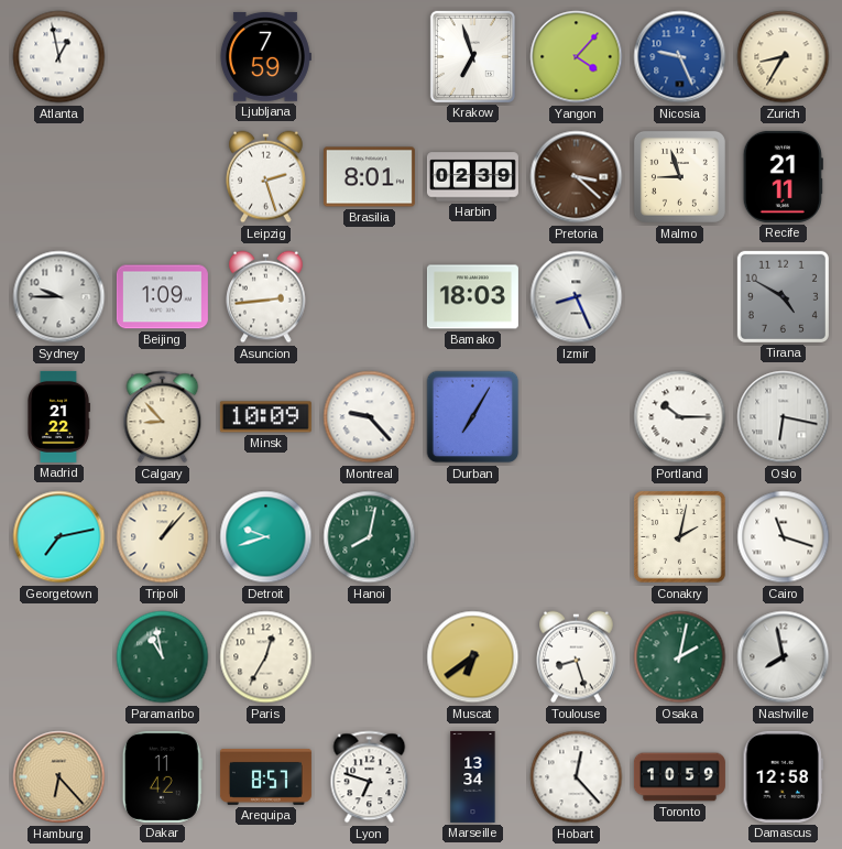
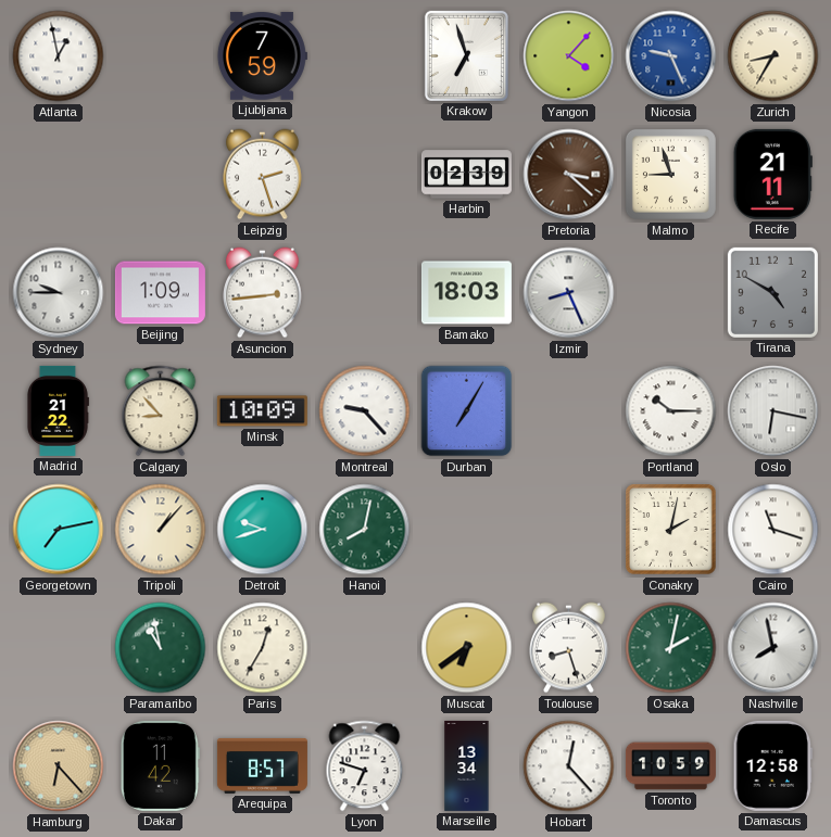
Brasilia: 8:01 -> none (369, 177)
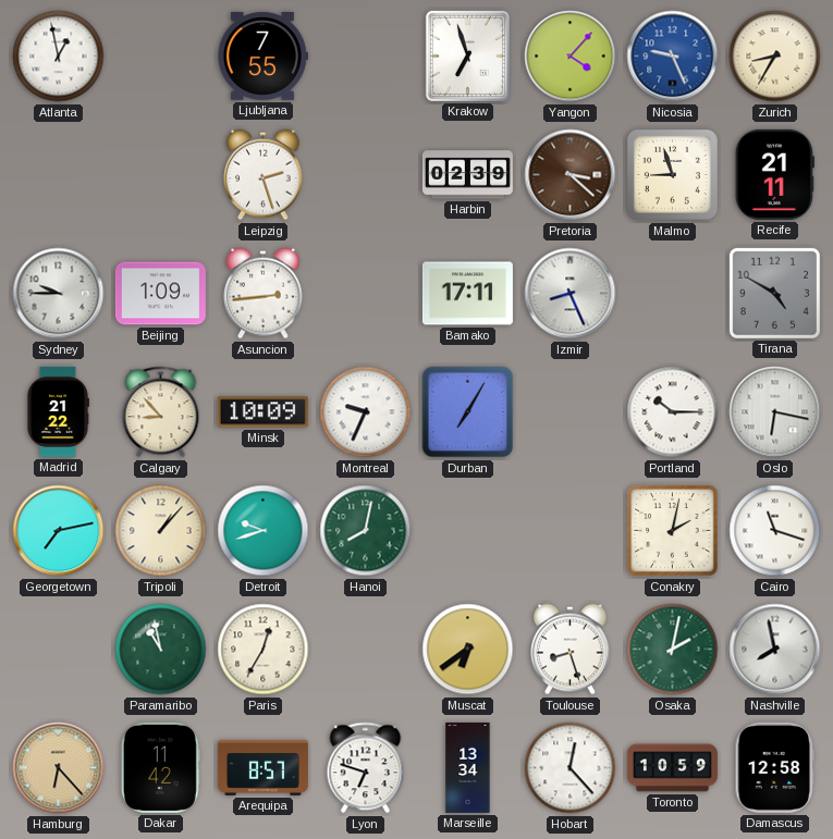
Ljubljana: 7:59 -> 7:55 (262, 57)
Bamako: 18:03 -> 17:11 (467, 294)
Montreal: 9:23 -> 9:34 (366, 412)
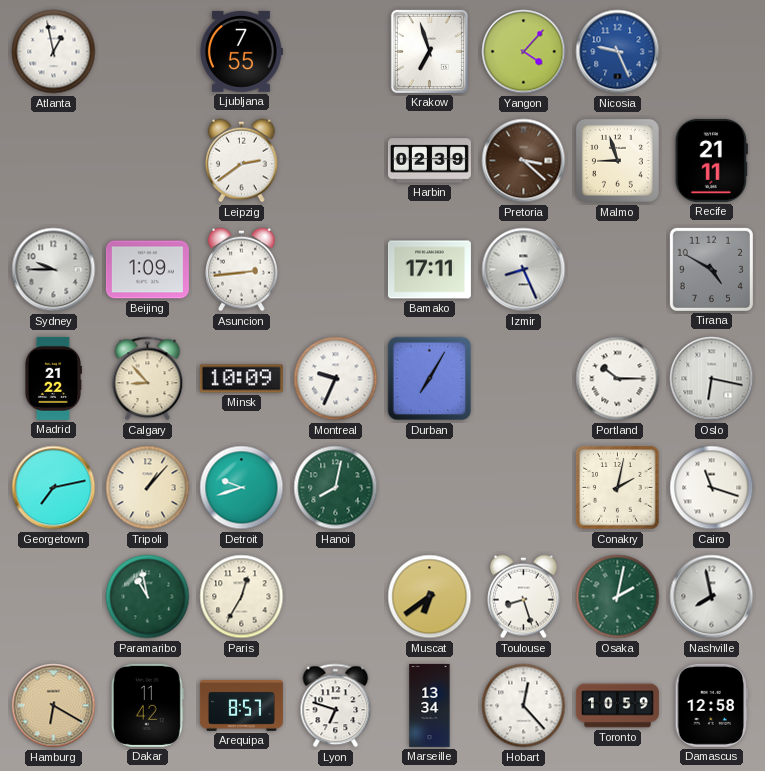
Zurich: 8:35 -> none (775, 57)
Leipzig: 2:27 -> 2:39 (242, 161)
Hamburg: 6:23 -> 6:20 (54, 706)
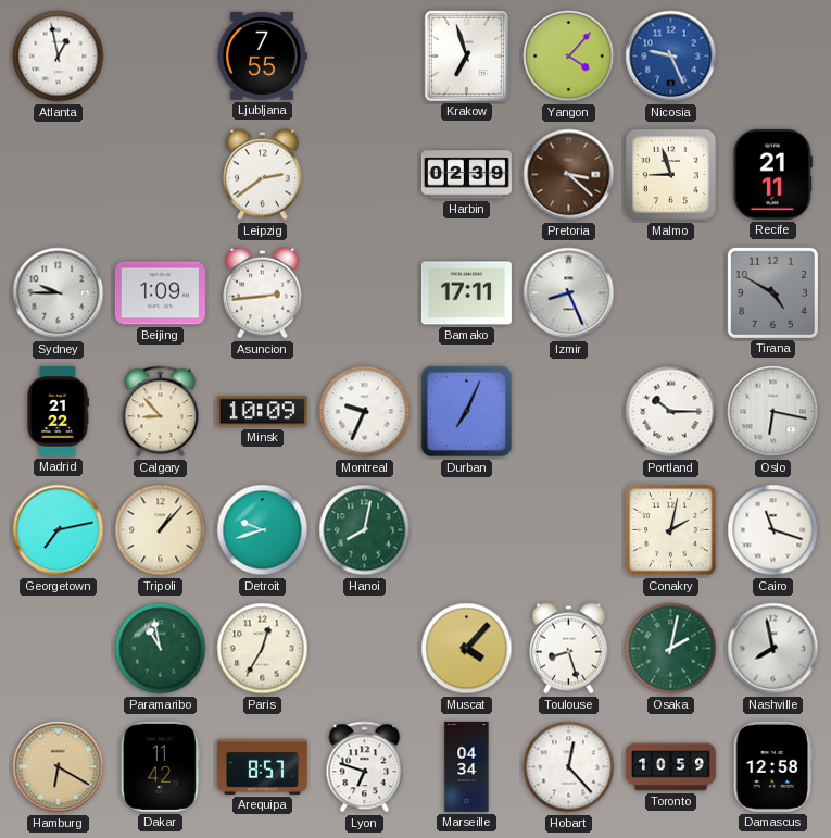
Durban: 7:05 -> 7:04 (467, 412)
Muscat: 6:39 -> 4:07 (467, 649)
Marseille: 13:34 -> 04:34 (467, 766)
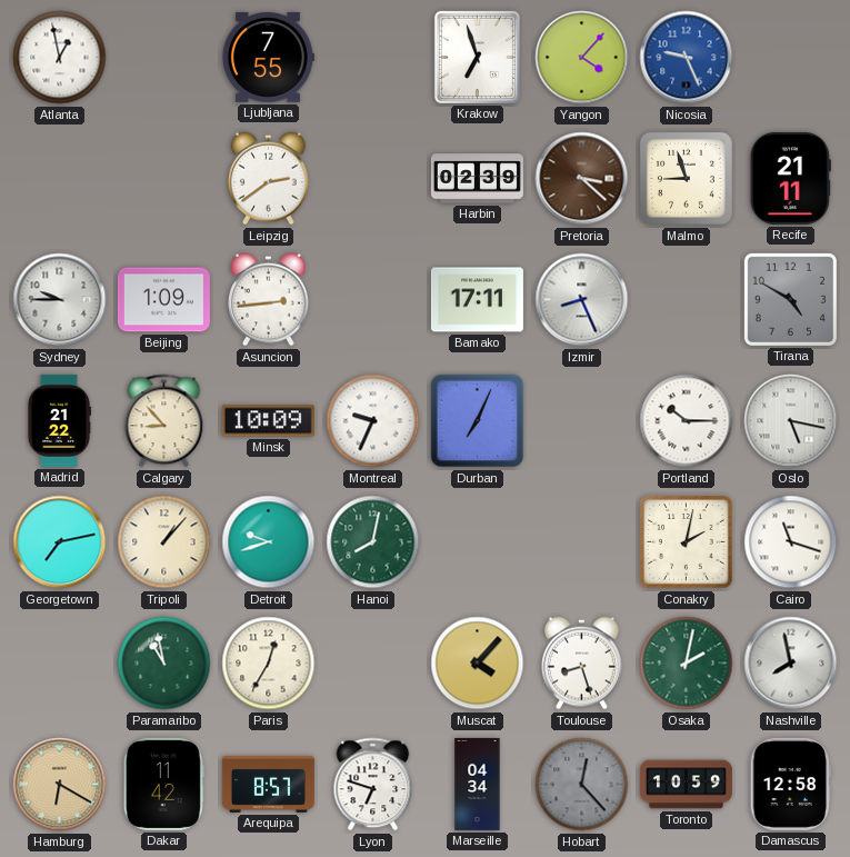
Oslo: 6:17 -> 5:17 (791, 421)
Hobart dial: white -> grey (582, 785)
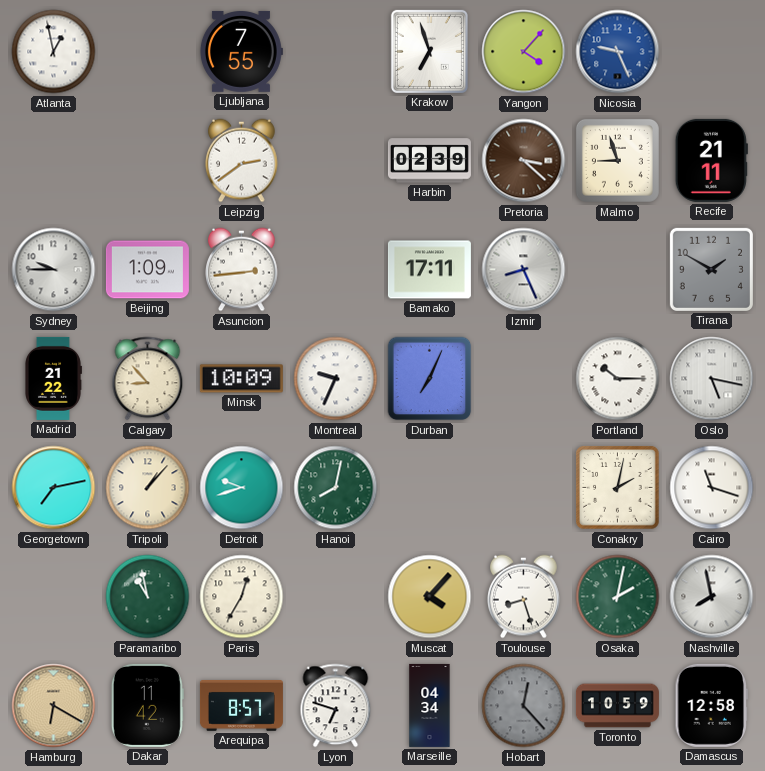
Tirana: 4:50 -> 1:50 (711, 269)
